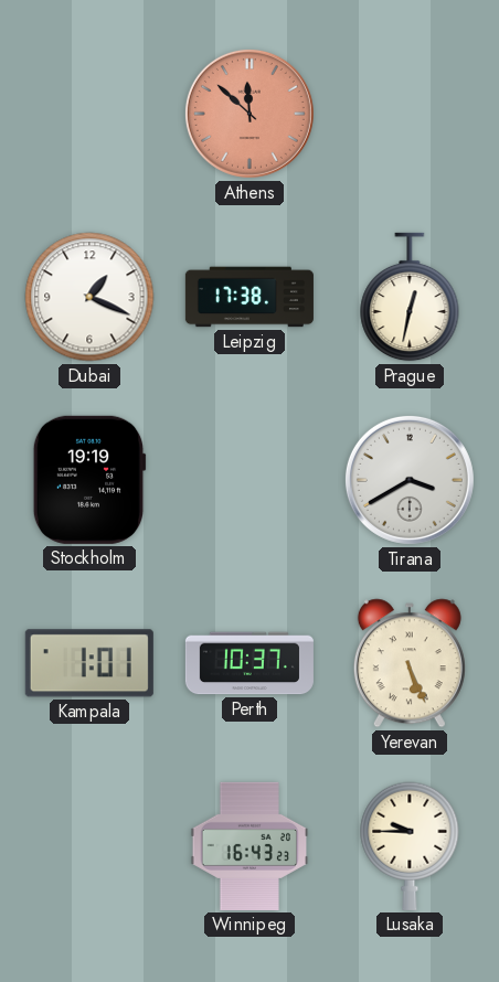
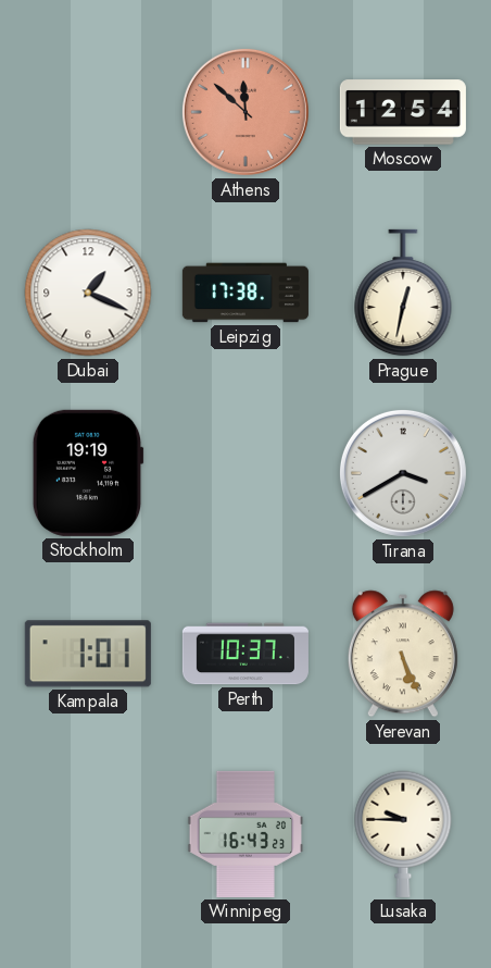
Moscow: none -> 12:54 (403, 112)
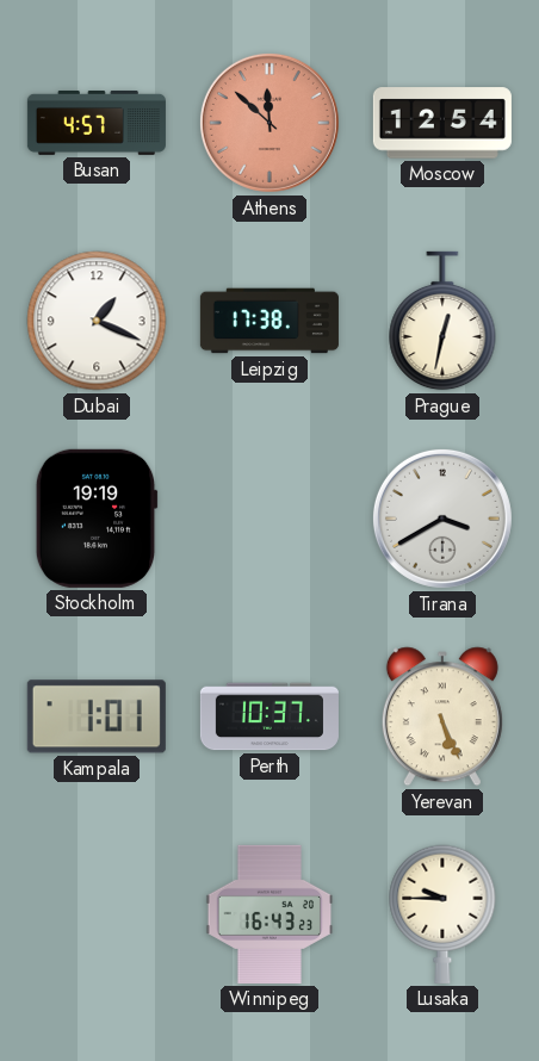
Busan: none -> 4:57 (97, 123)
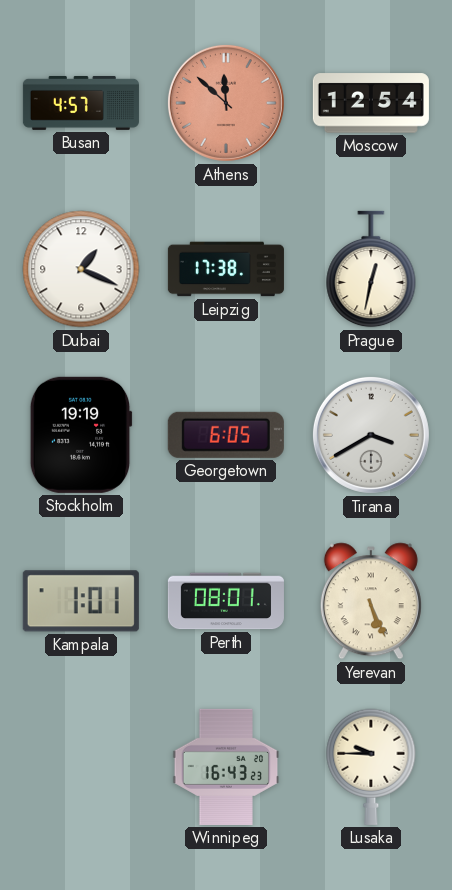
Georgetown: none -> 6:05 (226, 435)
Perth: 10:37 -> 08:01 (226, 601)
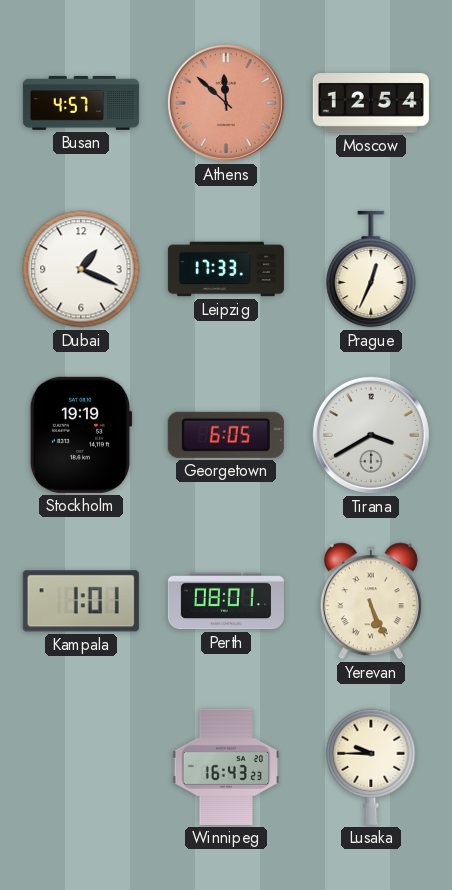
Leipzig: 17:38 -> 17:33 (226, 269)
Prague: 12:32 -> 12:34 (371, 269)
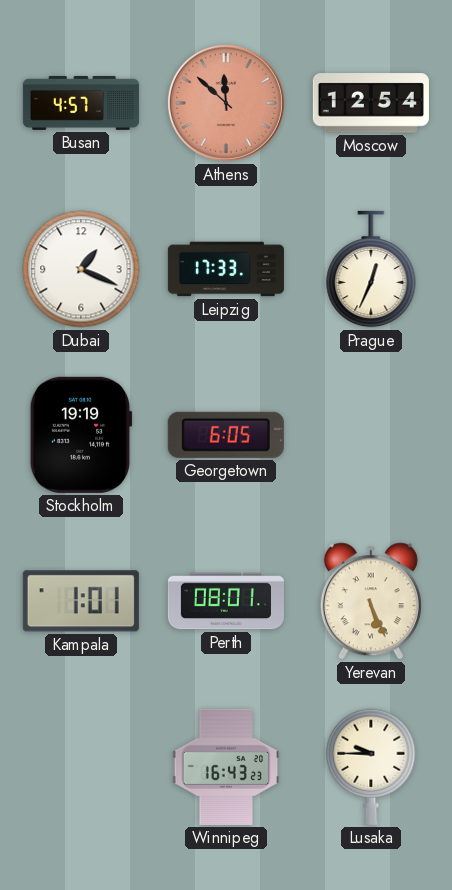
Tirana: 3:40 -> none (371, 435)
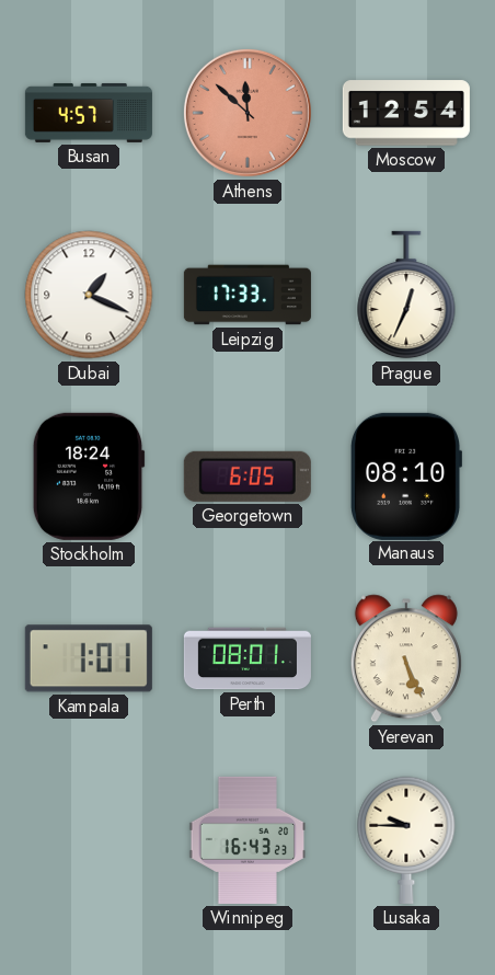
Stockholm: 19:19 -> 18:24 (89, 477)
Manaus: none -> 08:10 (406, 477)
